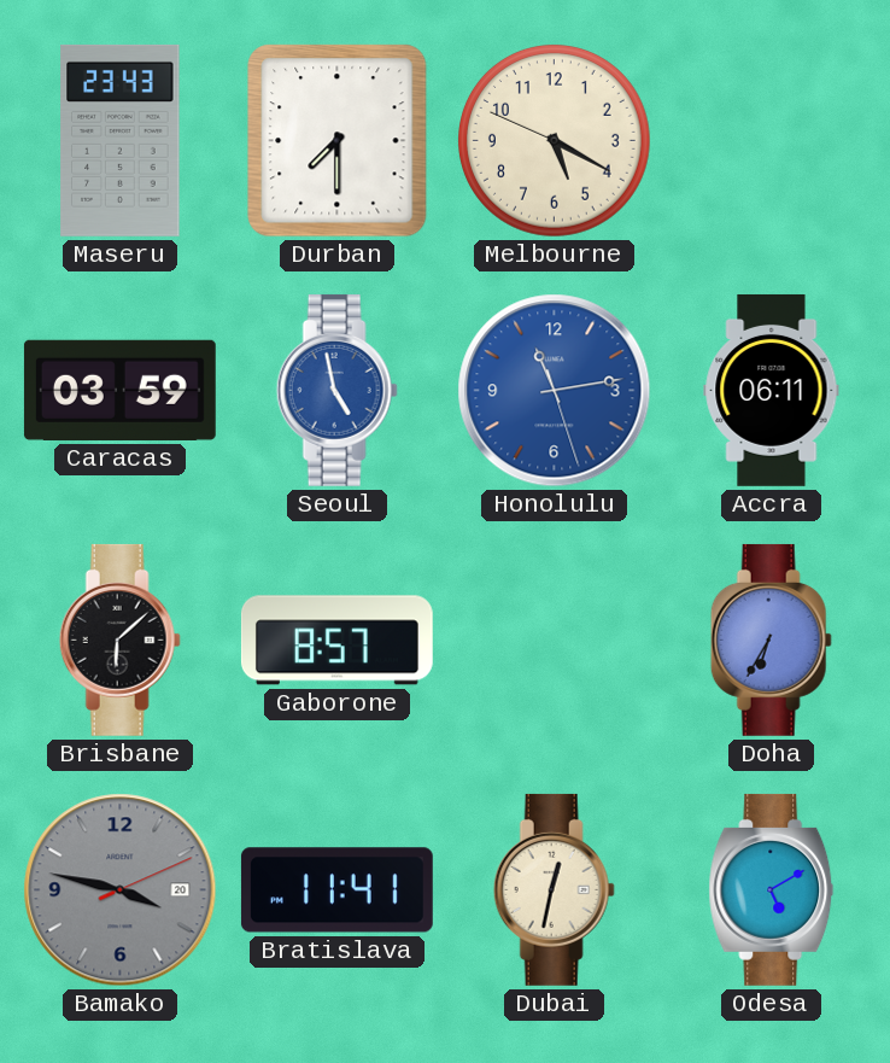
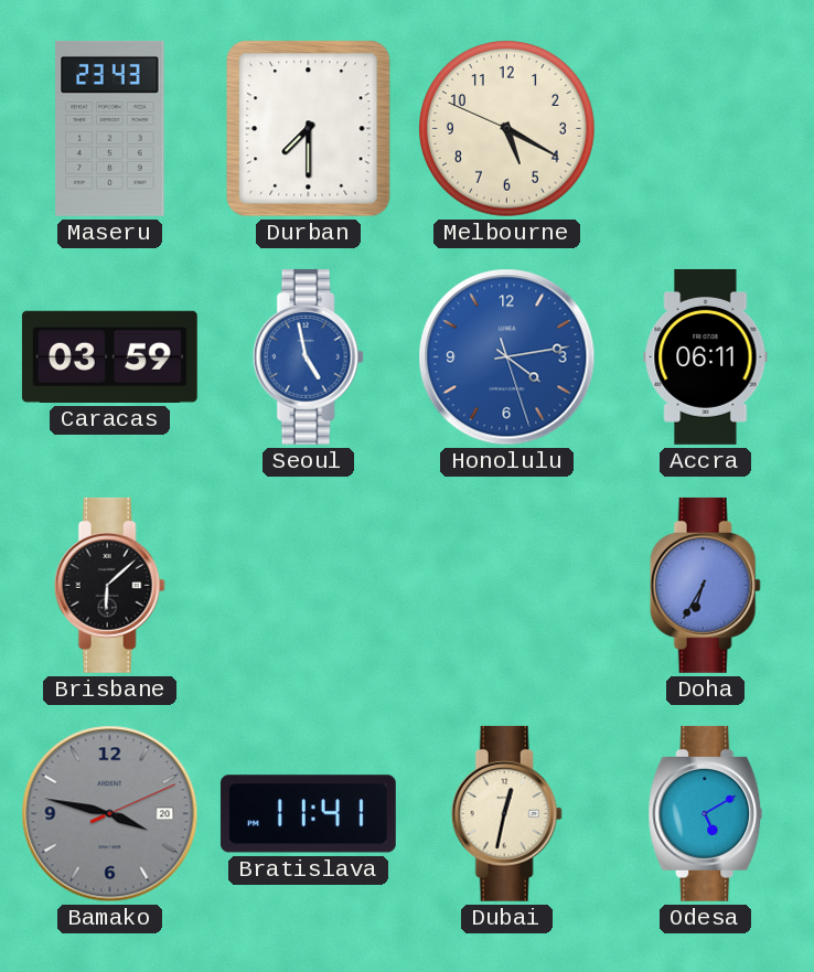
Honolulu: 11:13 -> 4:13 (507, 357)
Gaborone: 8:57 -> none (336, 641)
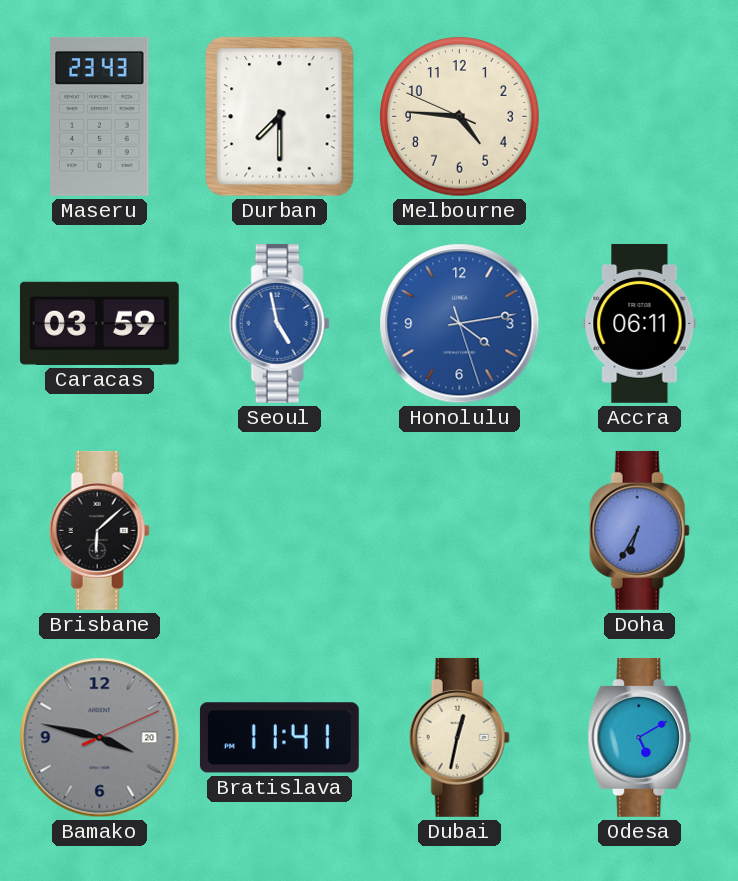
Melbourne: 5:19 -> 4:45 (460, 117)
